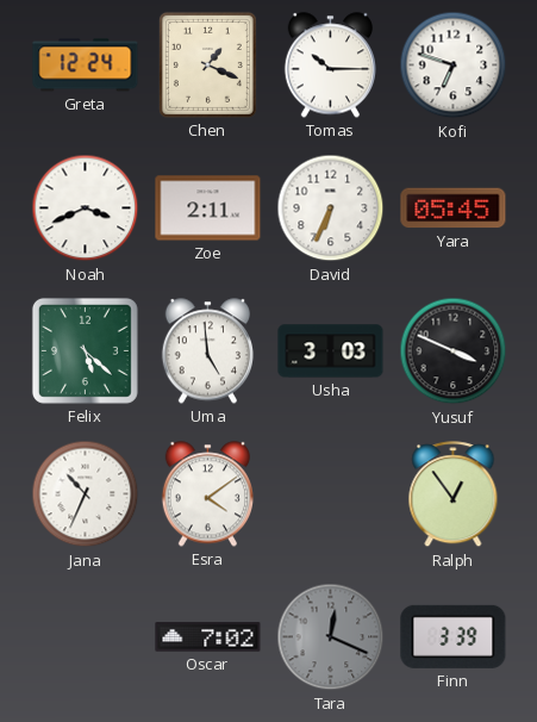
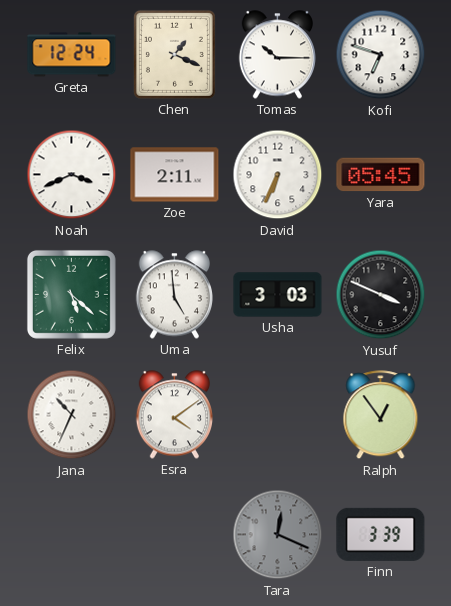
Oscar: 7:02 -> none (208, 637)
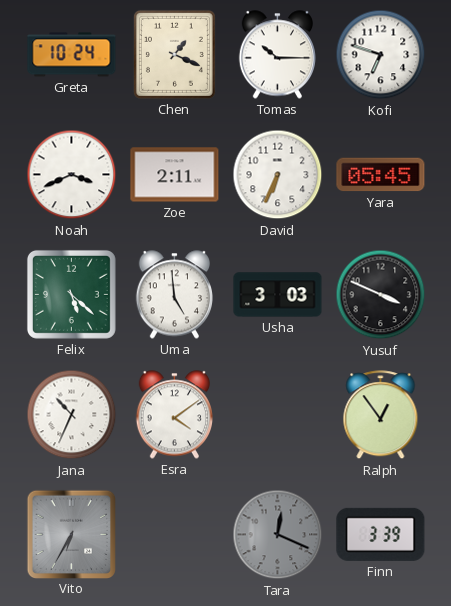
Greta: 12:24 -> 10:24 (72, 55)
Vito: none -> 6:35 (71, 534)
